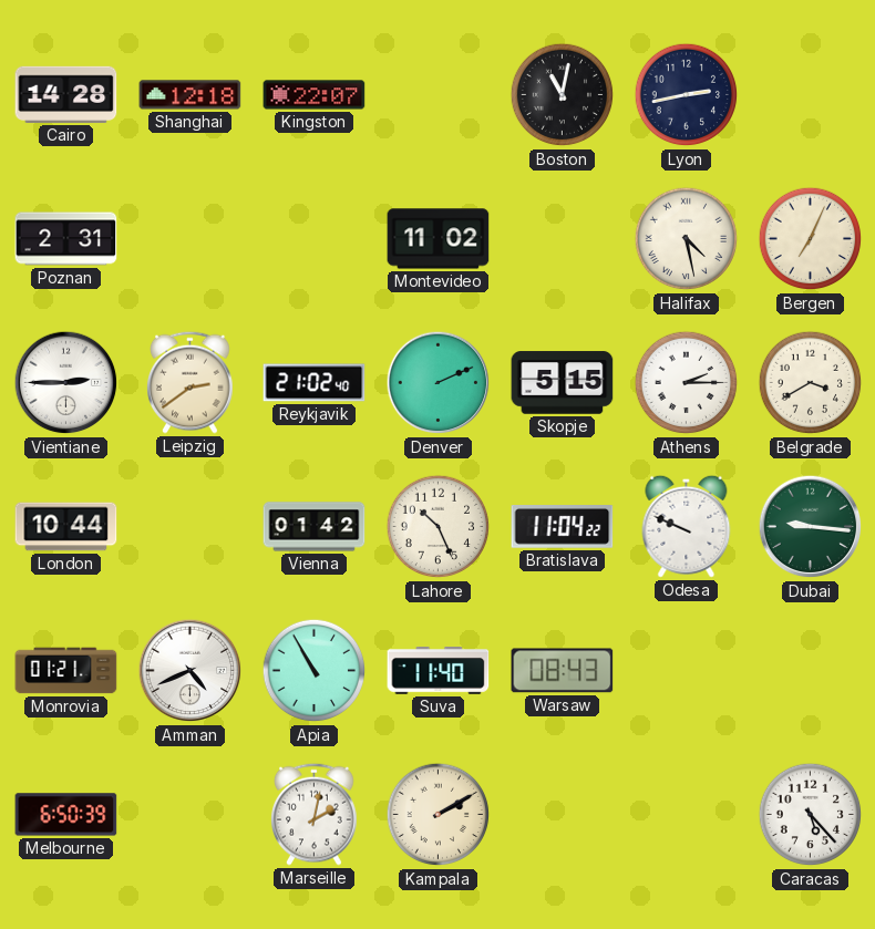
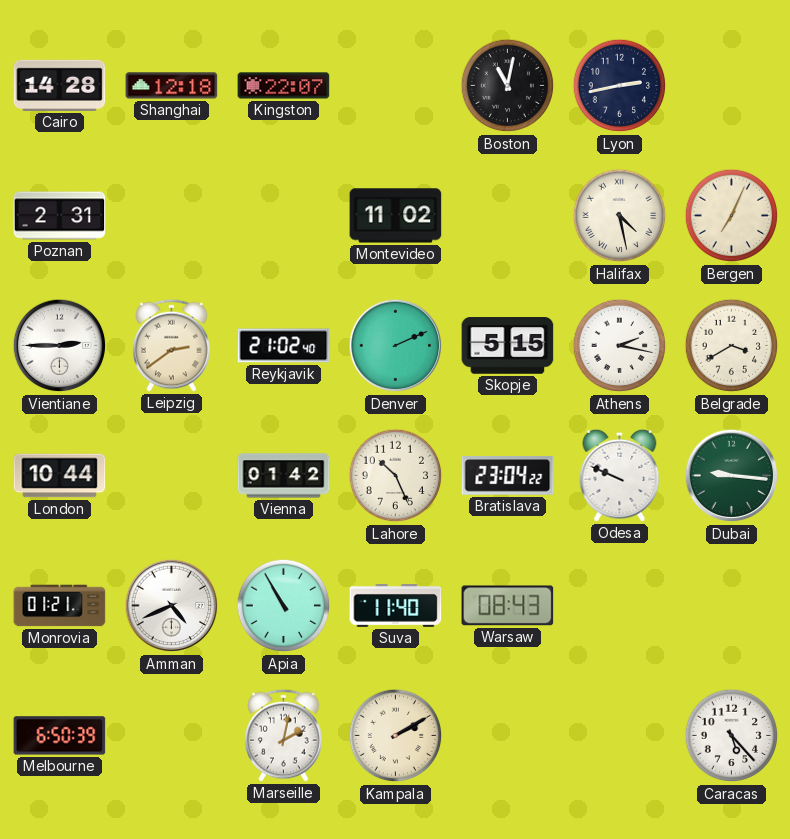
Athens: 2:15 -> 2:17 (620, 346)
Bratislava: 11:04 -> 23:04 (508, 476)
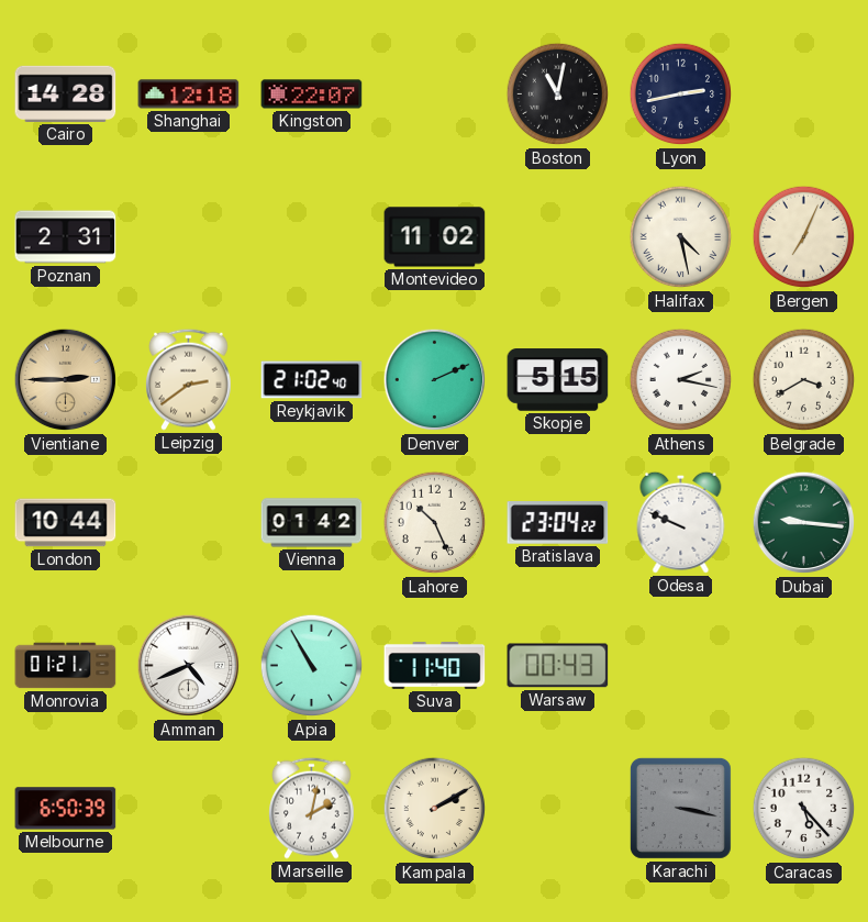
Vientiane dial: white -> champagne (66, 380)
Warsaw: 08:43 -> 00:43 (558, 666)
Karachi: none -> 3:17 (680, 808)
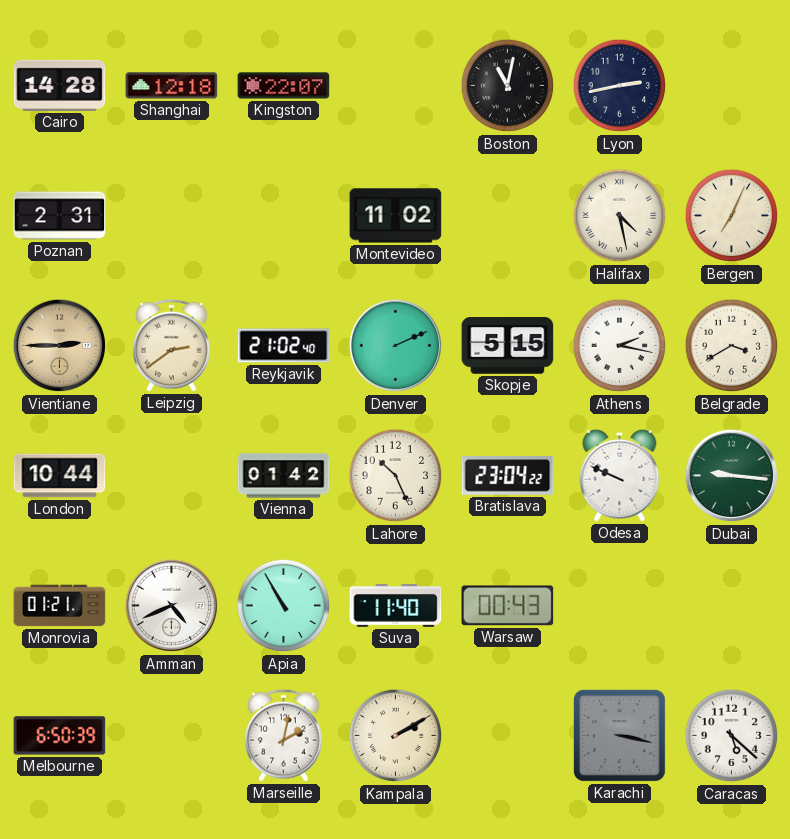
Caracas: 5:23 -> 5:22 (732, 736)
